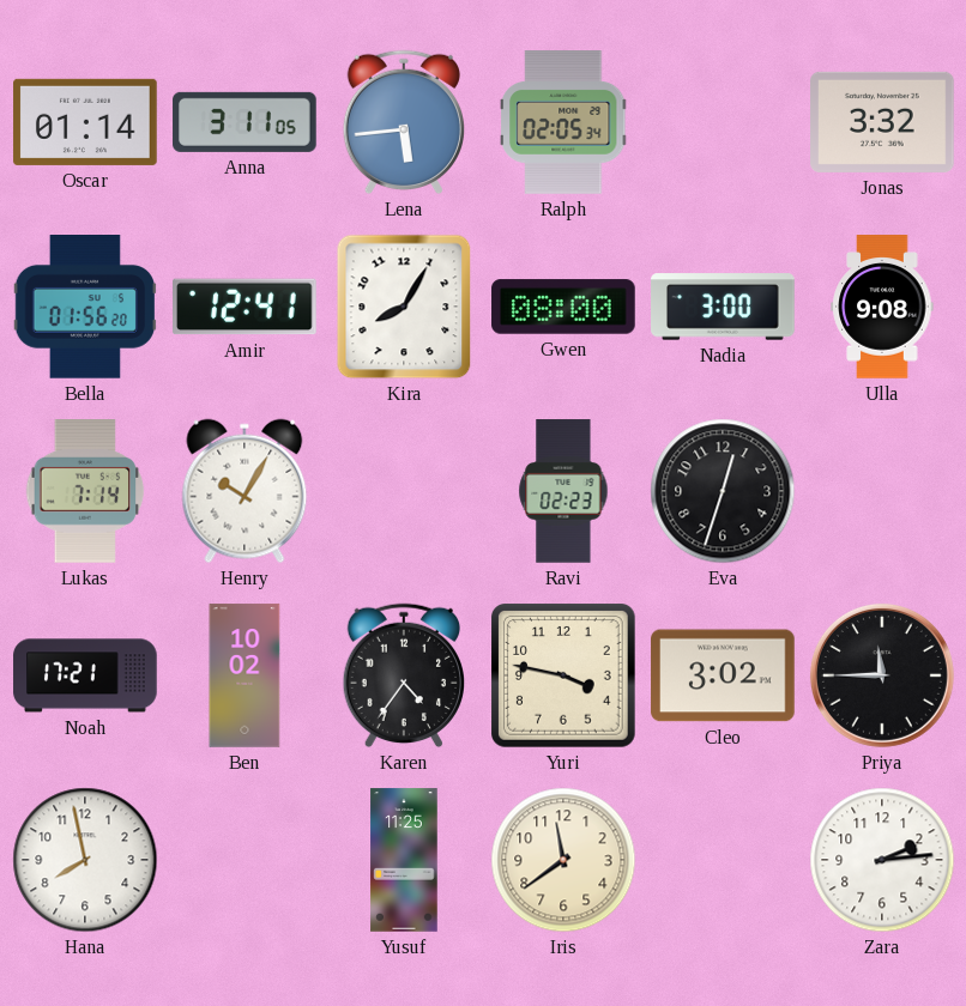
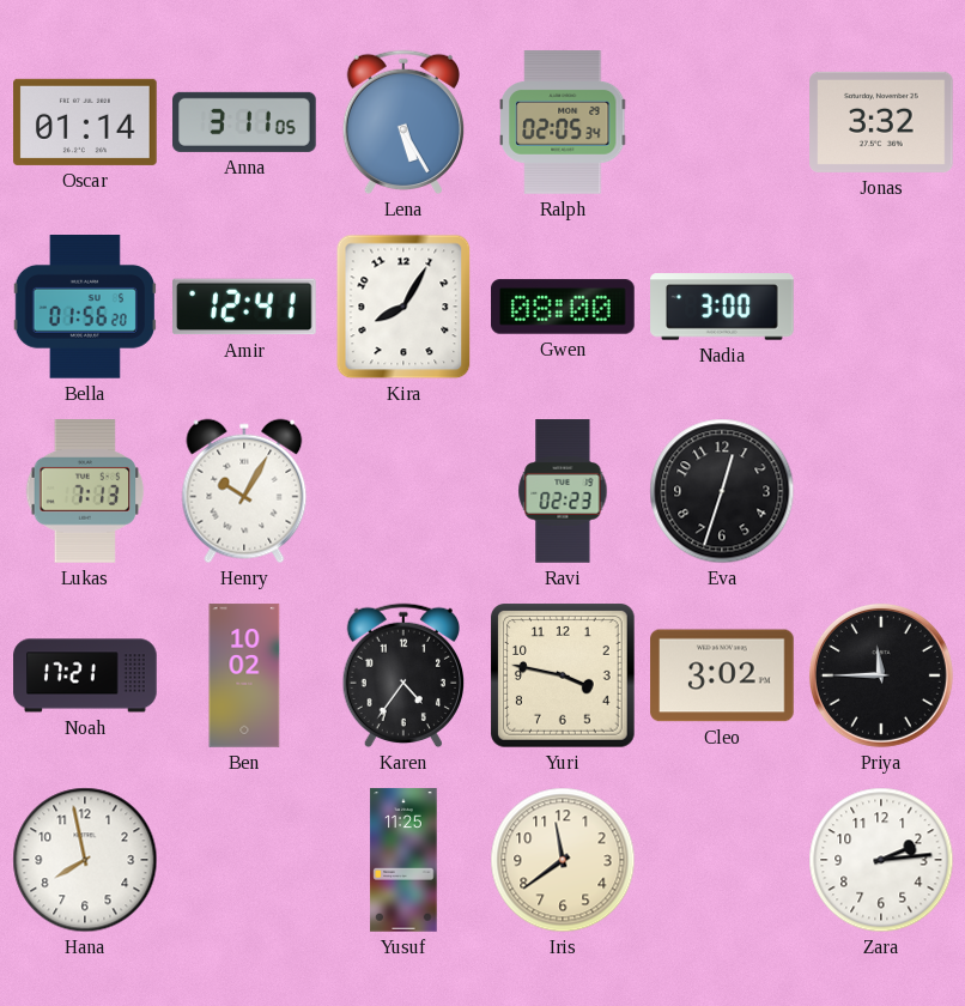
Lena: 5:44 -> 5:25 (402, 122)
Ulla: 9:08 -> none (882, 307)
Lukas: 7:14 -> 7:13 (85, 492)
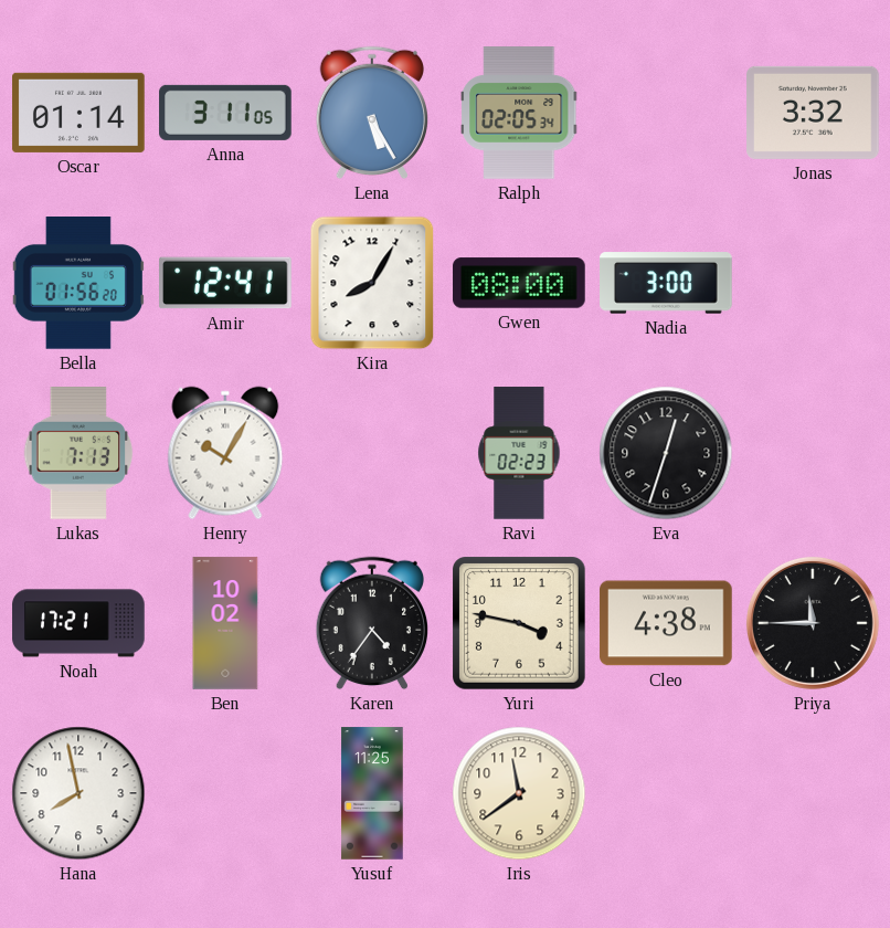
Cleo: 3:02 -> 4:38 (666, 623)
Zara: 2:14 -> none (881, 860)
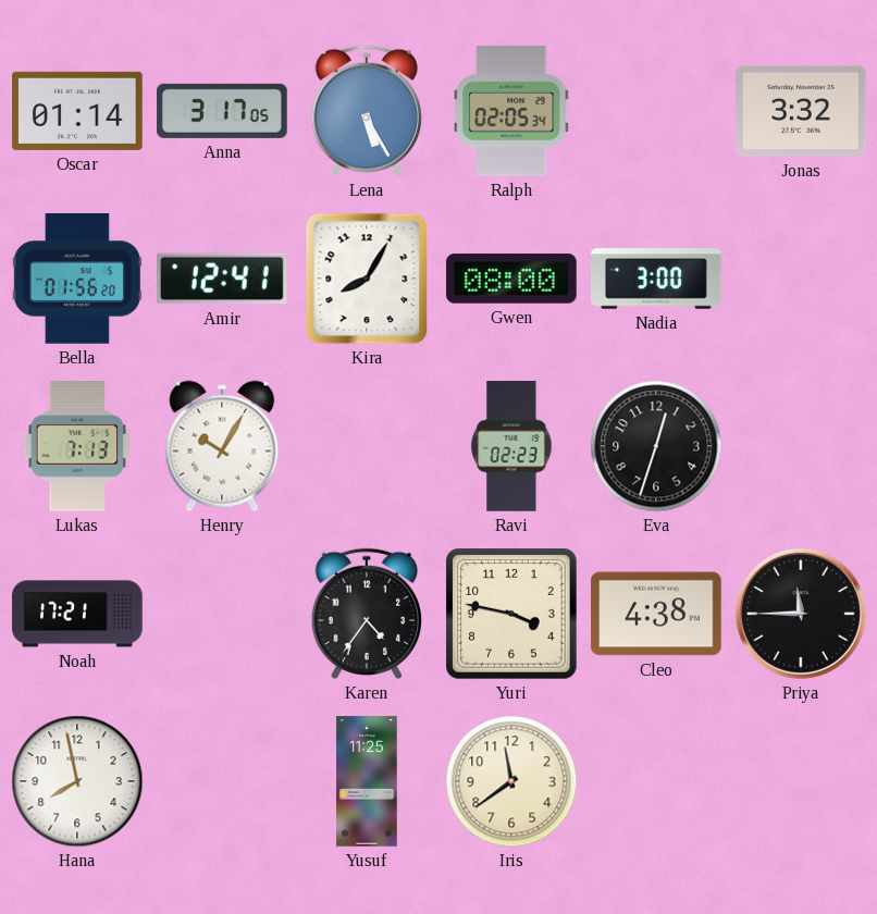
Anna: 3:11 -> 3:17 (222, 111)
Ben: 10:02 -> none (225, 623)
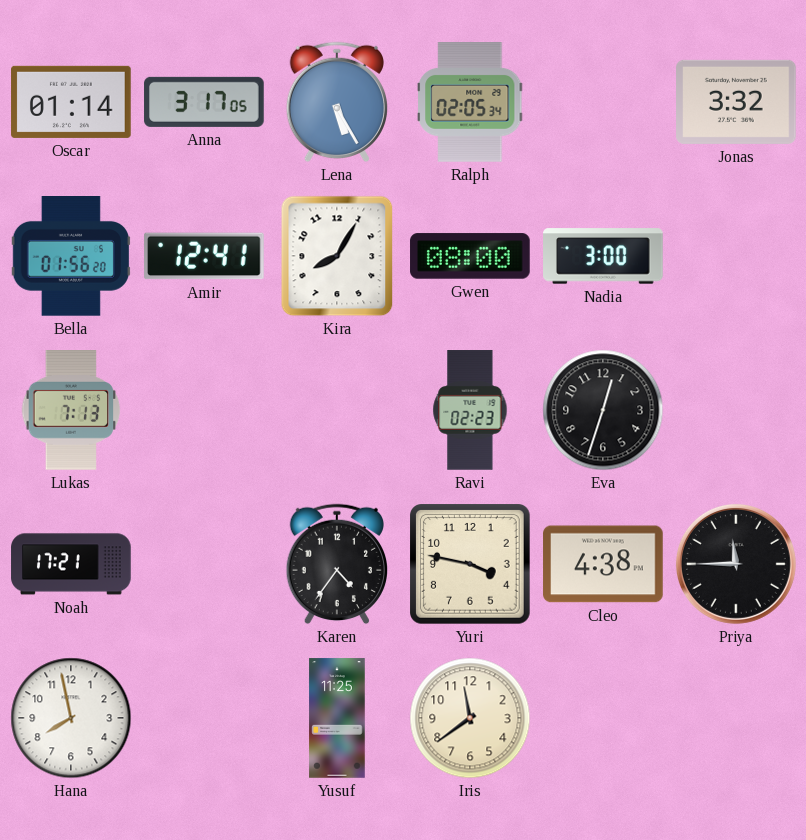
Henry: 10:05 -> none (222, 446)
